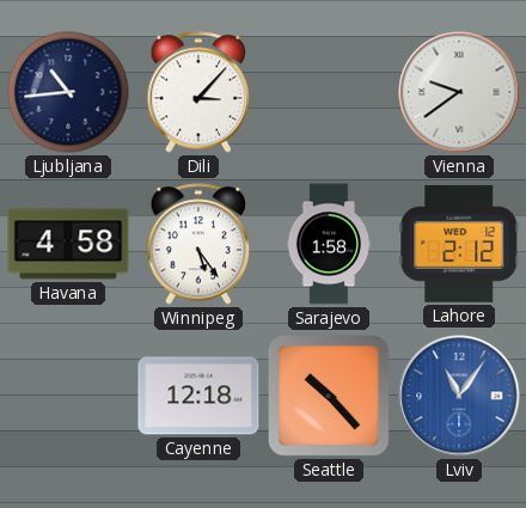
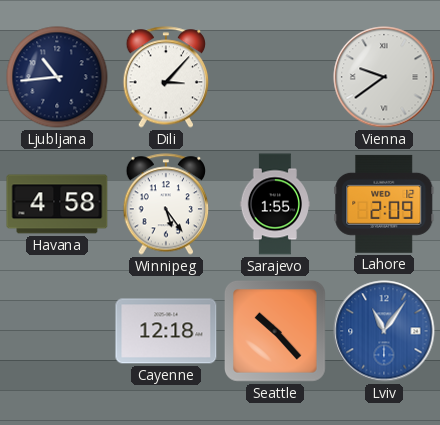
Sarajevo: 1:58 -> 1:55 (274, 204)
Lahore: 2:12 -> 2:09 (384, 204)
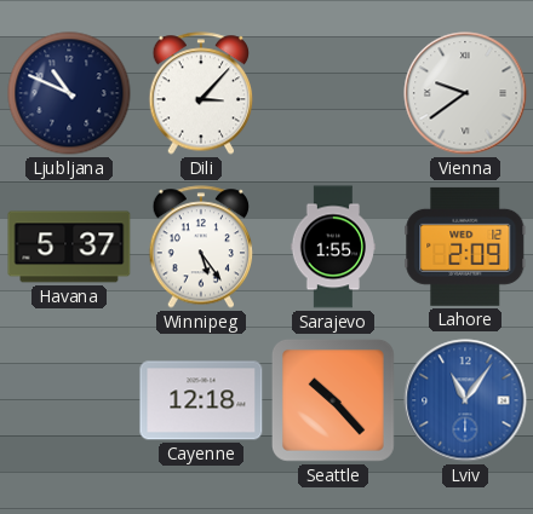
Ljubljana: 10:44 -> 10:49 (69, 93)
Havana: 4:58 -> 5:37 (69, 247)
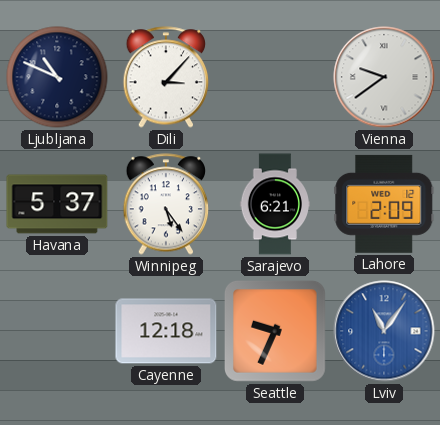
Sarajevo: 1:55 -> 6:21 (274, 204)
Seattle: 10:23 -> 9:34 (275, 331)
